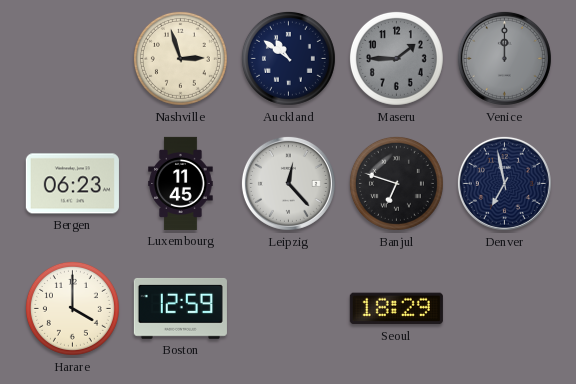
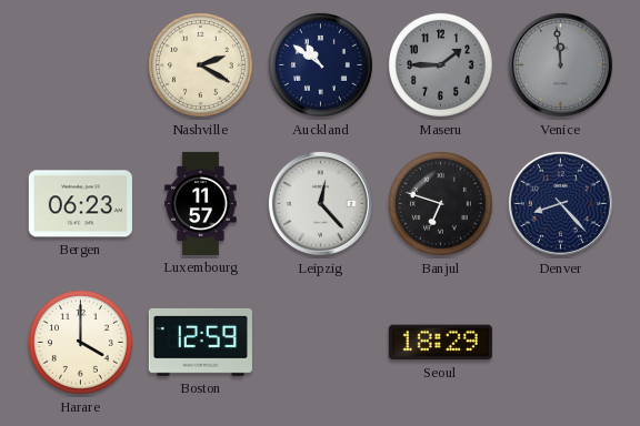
Nashville: 2:57 -> 2:20 (200, 64)
Venice: 12:00 -> 11:59 (560, 64)
Luxembourg: 11:45 -> 11:57 (201, 203)
Denver: 6:58 -> 8:23 (560, 203)
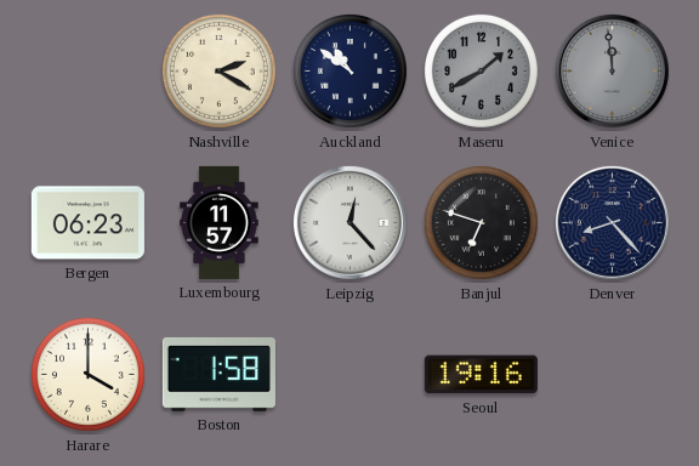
Maseru: 1:45 -> 1:40 (481, 70)
Boston: 12:59 -> 1:58 (218, 374)
Seoul: 18:29 -> 19:16 (481, 375)
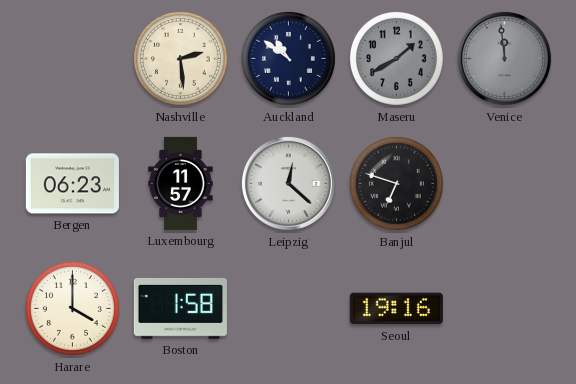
Nashville: 2:20 -> 2:29 (180, 58)
Leipzig: 12:23 -> 12:22 (288, 183)
Denver: 8:23 -> none (612, 222)
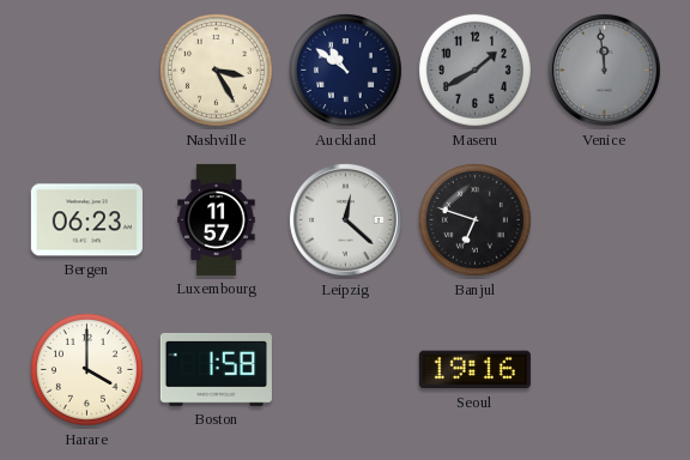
Nashville: 2:29 -> 3:25 (216, 69)
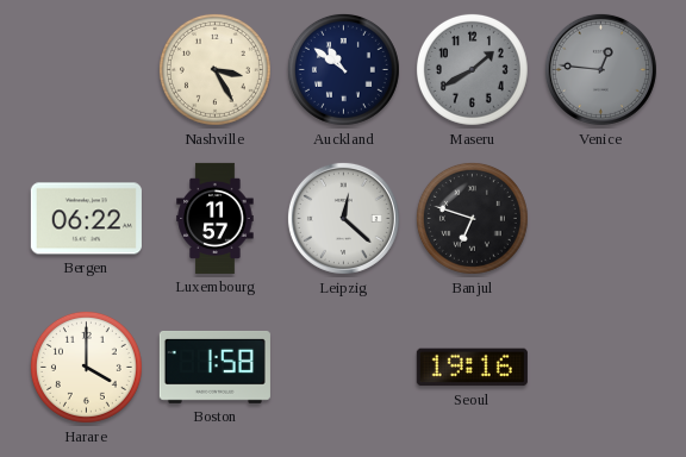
Venice: 11:59 -> 12:46 (600, 69)
Bergen: 06:23 -> 06:22 (86, 219)
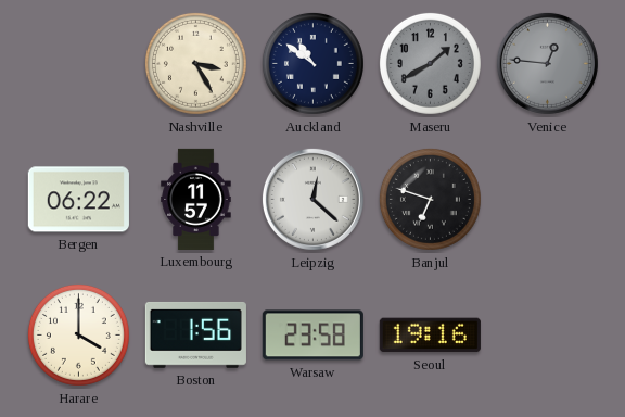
Boston: 1:58 -> 1:56 (195, 334)
Warsaw: none -> 23:58 (312, 336)
